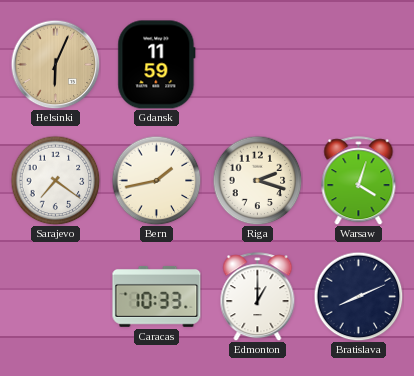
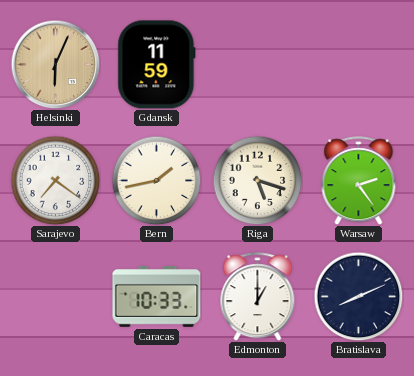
Riga: 2:18 -> 5:18 (257, 180)
Warsaw: 4:03 -> 2:24 (359, 181)
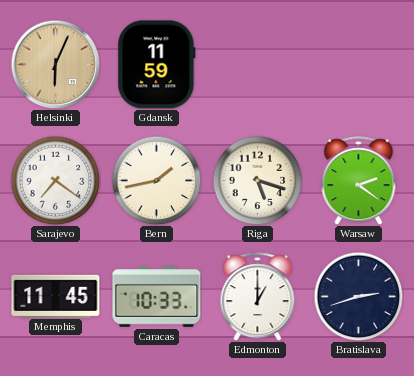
Warsaw: 2:24 -> 2:21 (359, 181)
Memphis: none -> 11:45 (56, 296)
Bratislava: 8:11 -> 2:42 (358, 296)
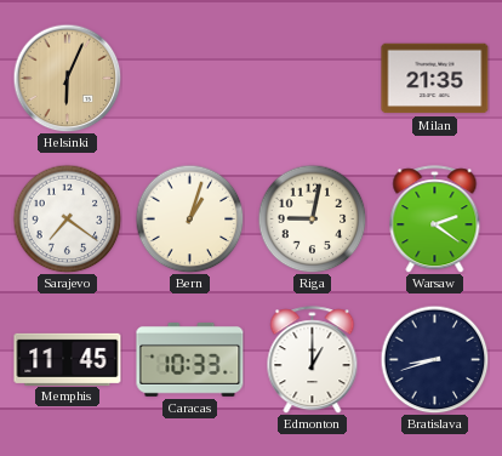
Gdansk: 11:59 -> none (157, 65)
Milan: none -> 21:35 (435, 79)
Bern: 1:43 -> 1:03 (189, 218)
Riga: 5:18 -> 9:02 (312, 218)
Bratislava: 2:42 -> 8:42 (434, 359)
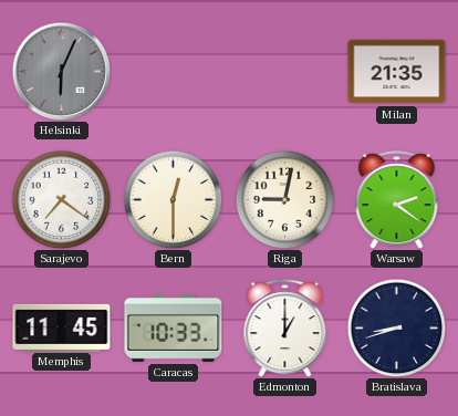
Helsinki dial: champagne -> grey (61, 71)
Bern: 1:03 -> 12:30 (173, 199)
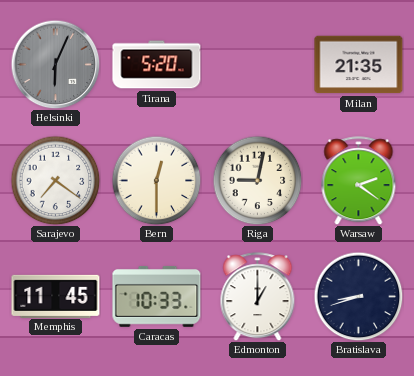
Tirana: none -> 5:20 (157, 65)
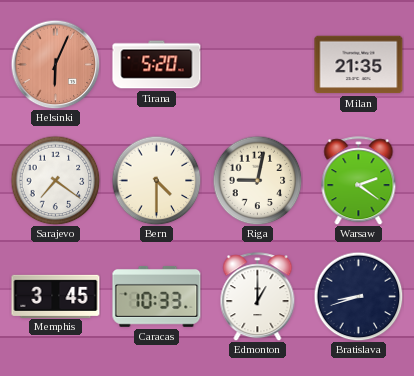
Helsinki dial: grey -> salmon (55, 64)
Bern: 12:30 -> 4:30 (156, 180)
Memphis: 11:45 -> 3:45 (56, 296)
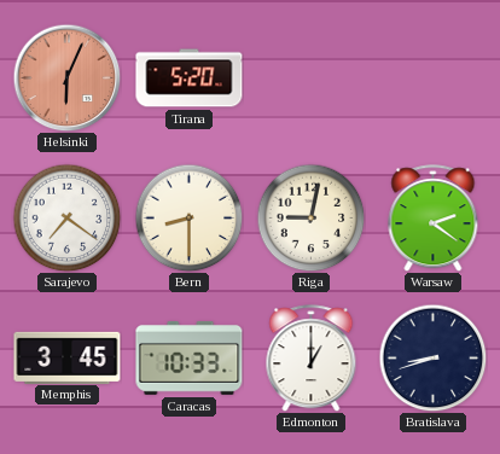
Milan: 21:35 -> none (359, 65)
Bern: 4:30 -> 8:30 (188, 217)
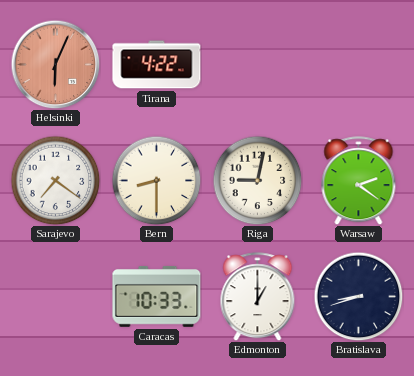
Tirana: 5:20 -> 4:22 (157, 65)
Memphis: 3:45 -> none (68, 357)
